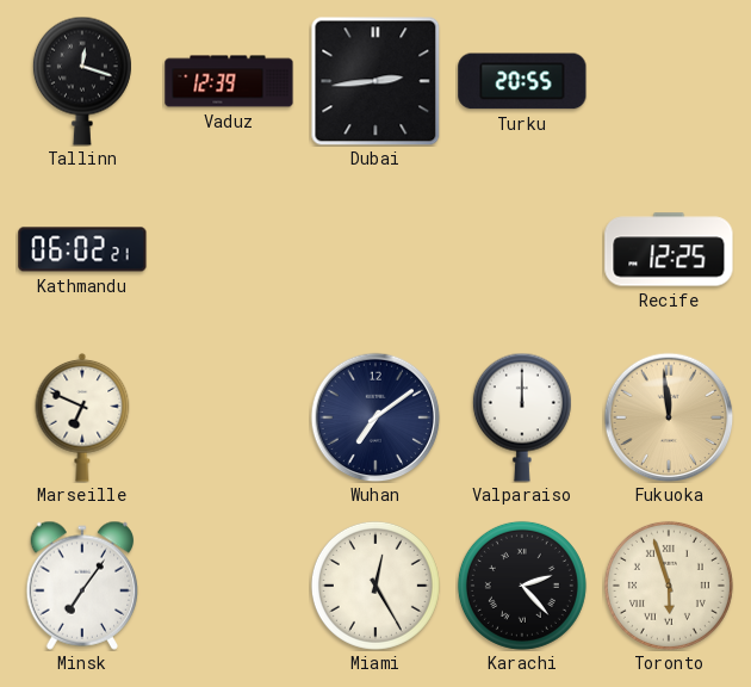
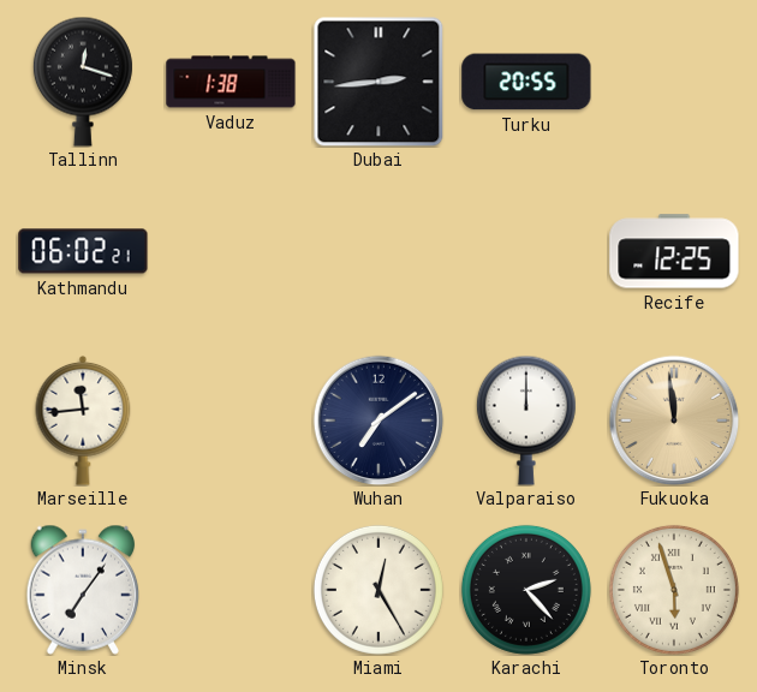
Vaduz: 12:39 -> 1:38 (231, 82)
Marseille: 6:49 -> 11:44 (83, 420)
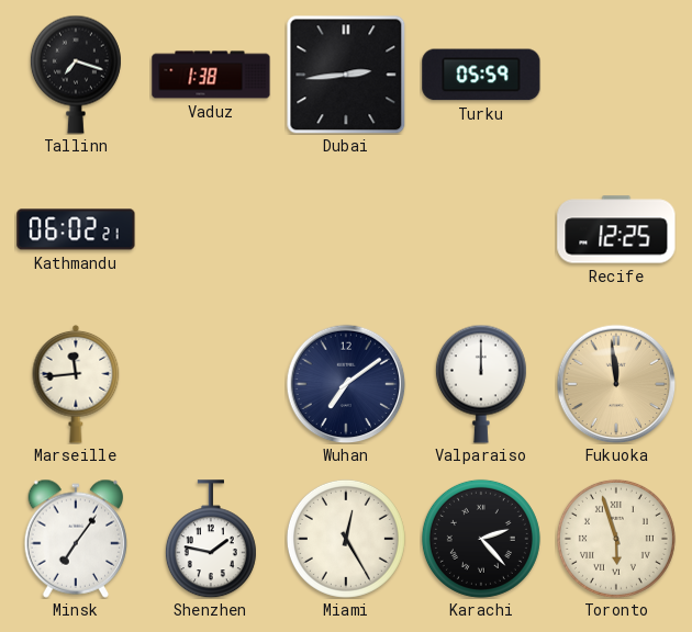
Tallinn: 12:18 -> 7:18 (76, 75)
Turku: 20:55 -> 05:59 (481, 75)
Shenzhen: none -> 1:47 (211, 539)
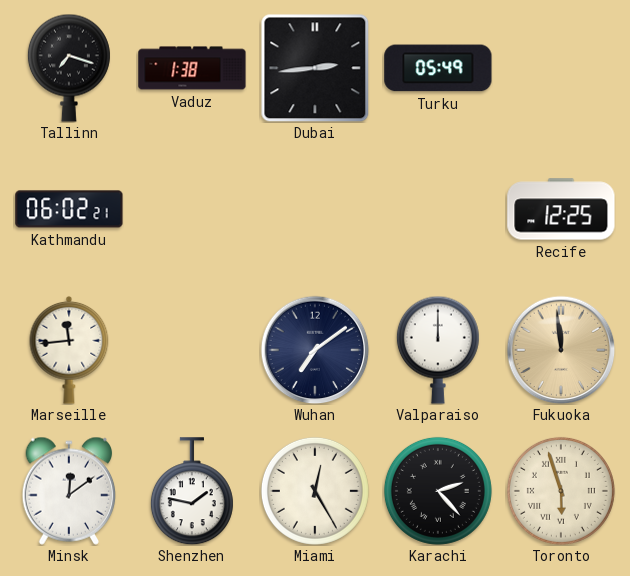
Turku: 05:59 -> 05:49 (438, 68)
Minsk: 7:06 -> 12:09 (69, 491)
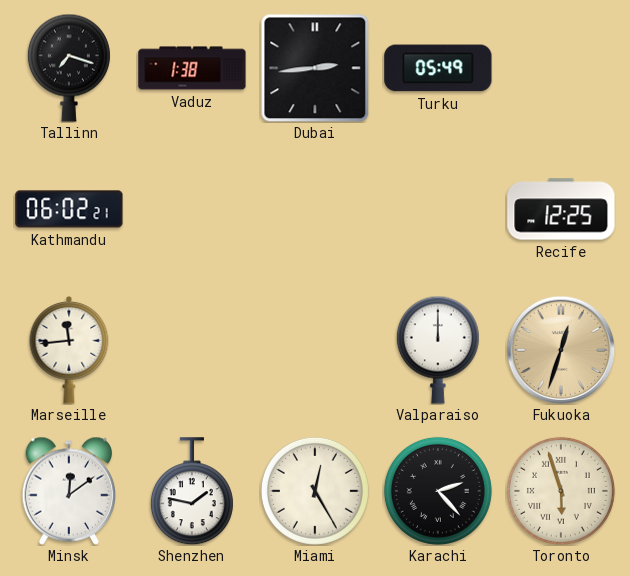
Wuhan: 7:09 -> none (315, 350)
Fukuoka: 11:59 -> 12:33 (561, 350)
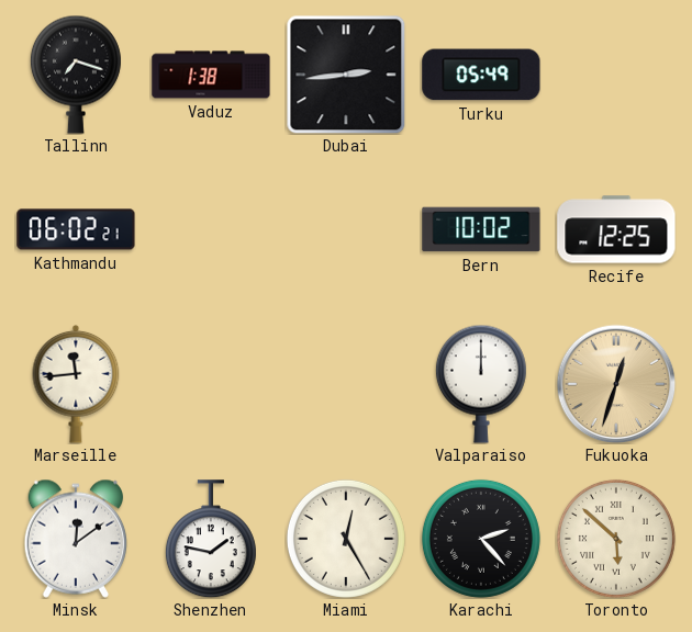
Bern: none -> 10:02 (481, 229)
Toronto: 5:57 -> 5:52 (616, 539)
